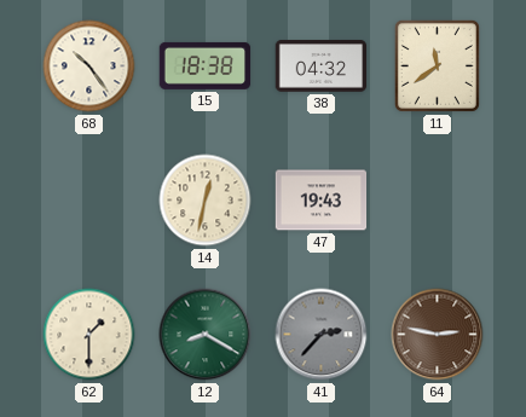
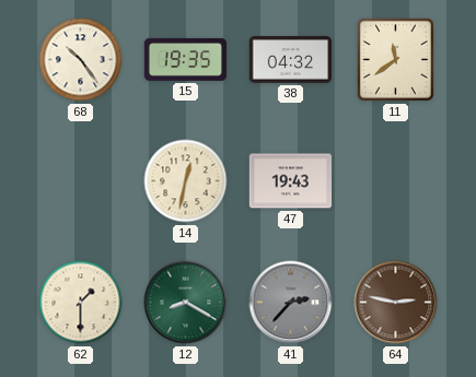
15: 18:38 -> 19:35 (186, 59)
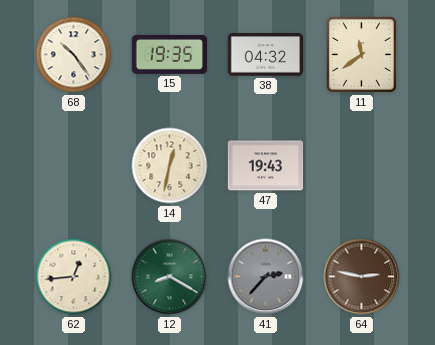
62: 1:30 -> 12:44 (74, 277)
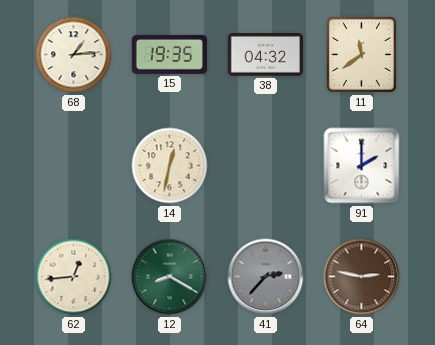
68: 10:24 -> 1:14 (74, 55)
47: 19:43 -> none (266, 166)
91: none -> 2:00 (362, 166)
